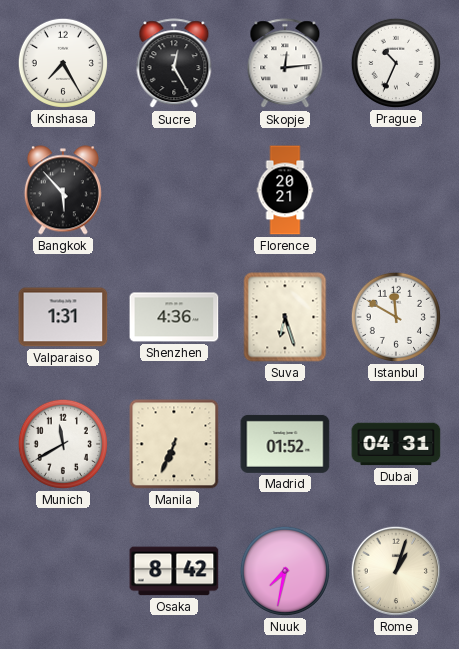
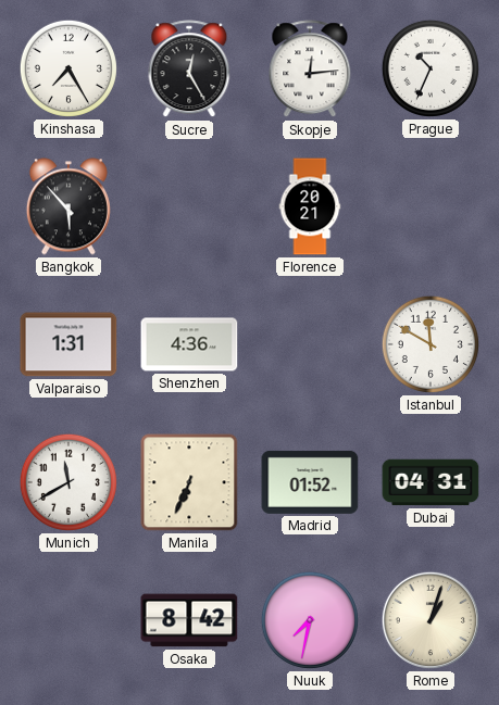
Suva: 6:27 -> none (285, 317)
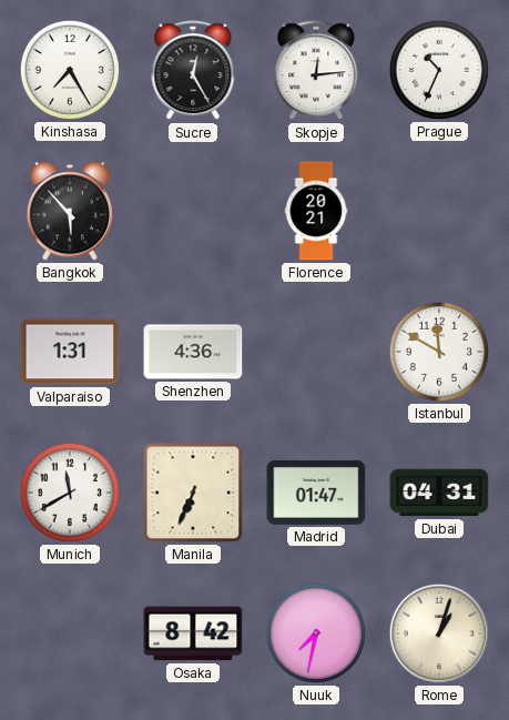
Madrid: 01:52 -> 01:47 (316, 493)
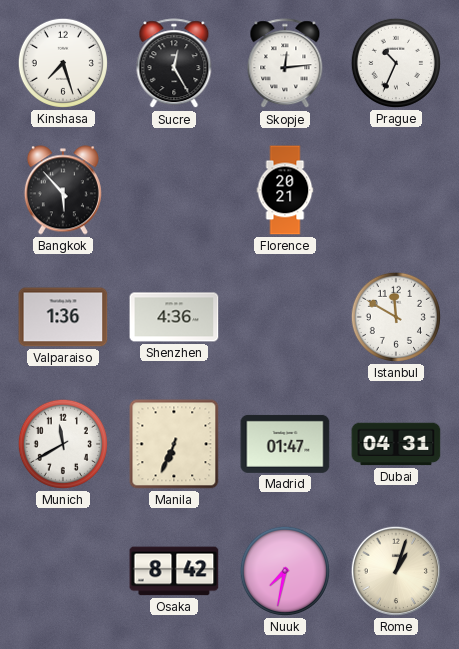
Kinshasa: 7:25 -> 7:27 (63, 63)
Valparaiso: 1:31 -> 1:36 (63, 317)
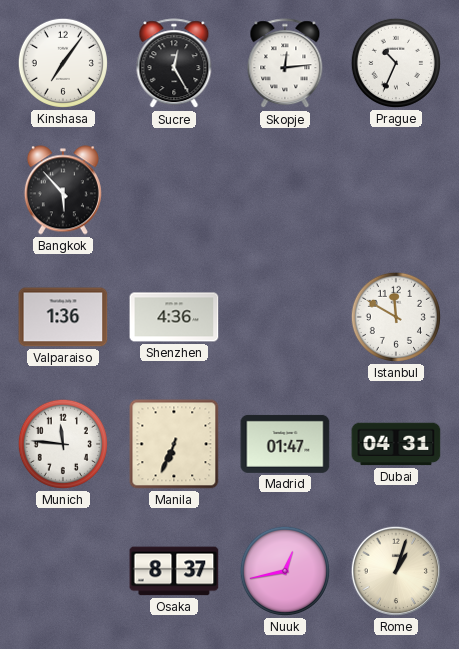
Kinshasa: 7:27 -> 7:06 (63, 63)
Florence: 20:21 -> none (285, 190)
Munich: 11:40 -> 11:46 (63, 444)
Osaka: 8:42 -> 8:37 (174, 571)
Nuuk: 7:32 -> 12:43 (285, 571)
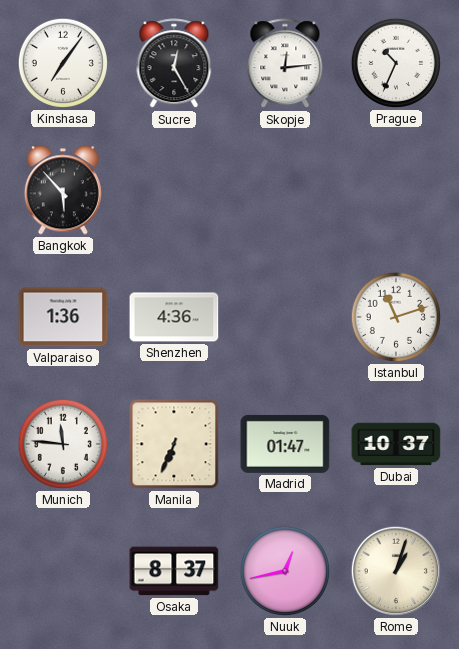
Istanbul: 11:50 -> 11:12 (396, 317)
Dubai: 04:31 -> 10:37 (396, 444)
